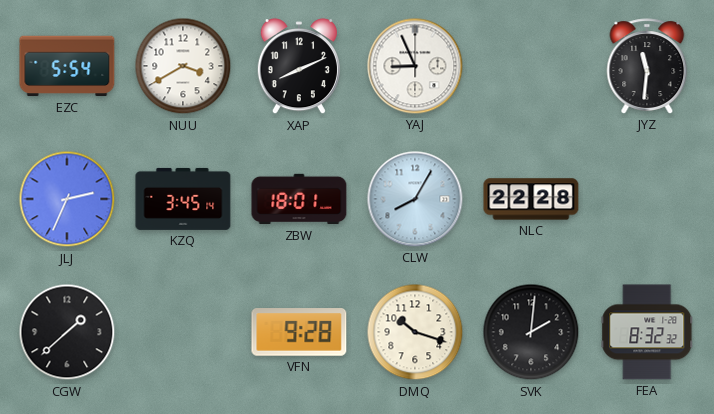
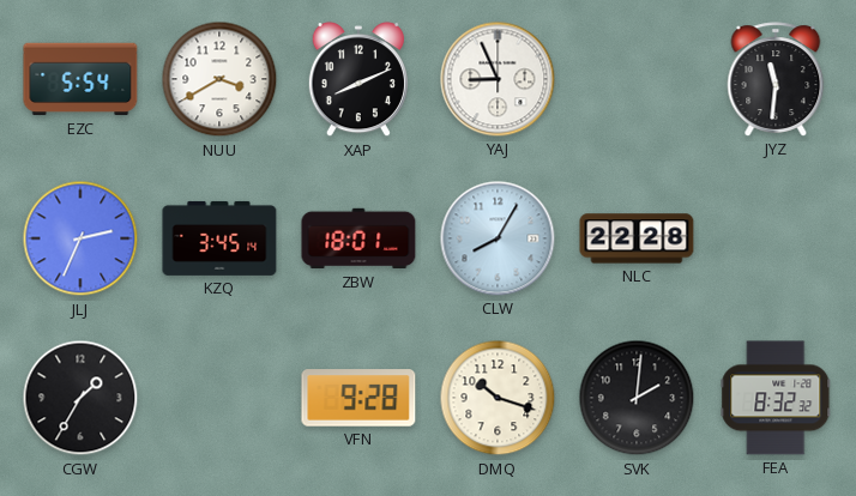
CGW: 1:38 -> 1:35 (80, 398)
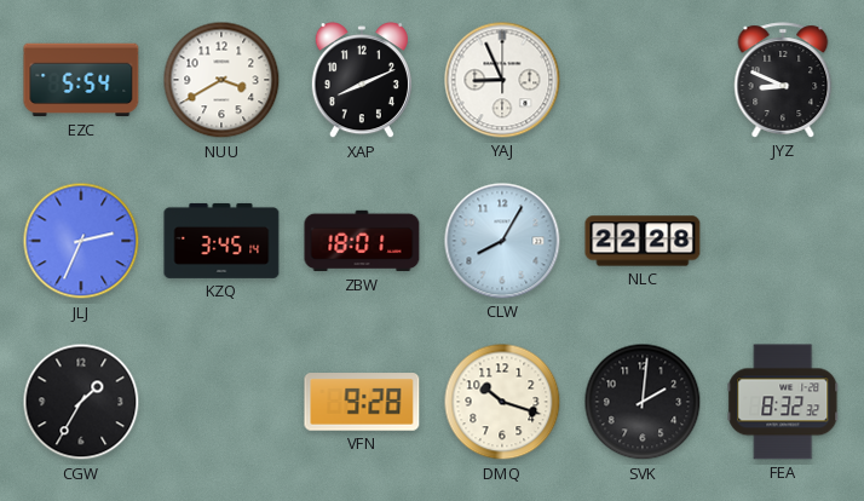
JYZ: 11:31 -> 8:49 (783, 80)
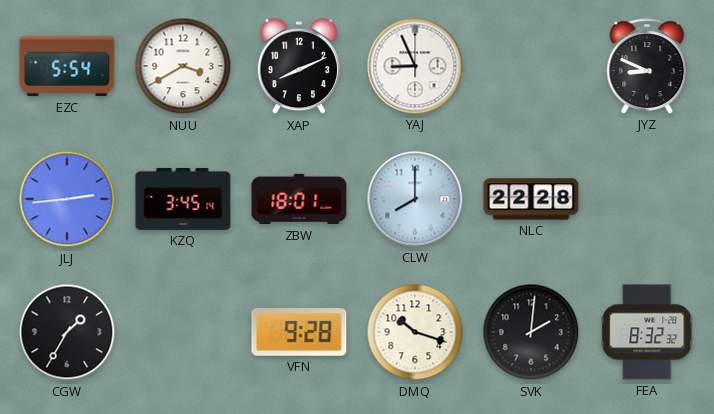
JLJ: 2:34 -> 2:44 (67, 199)
CLW: 8:05 -> 8:00 (415, 199)
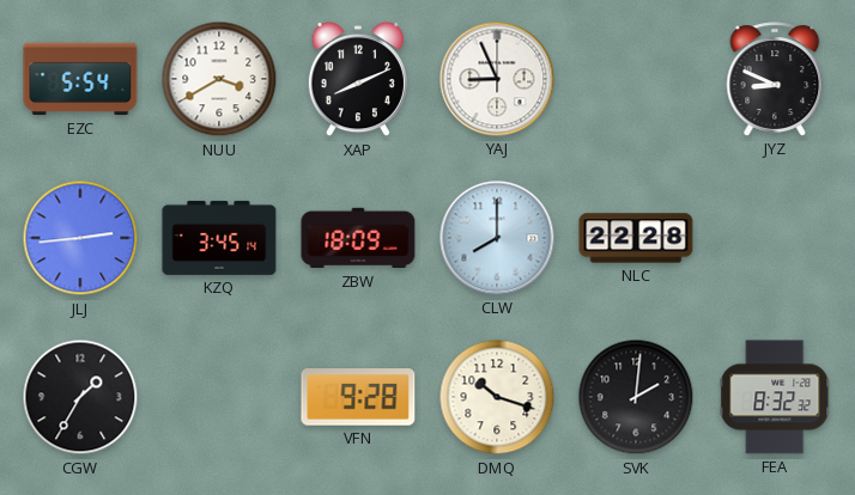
ZBW: 18:01 -> 18:09 (358, 238)
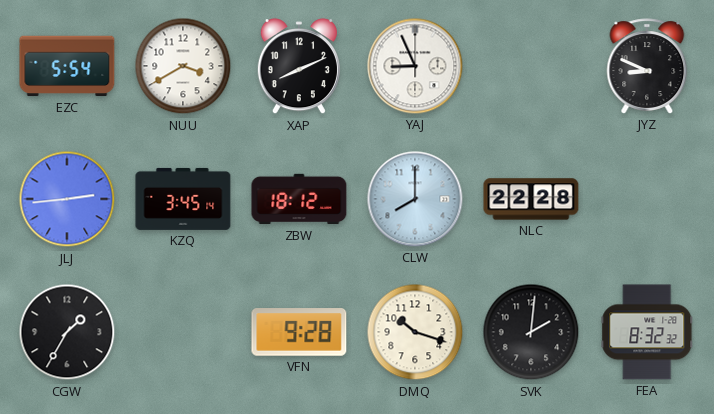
ZBW: 18:09 -> 18:12 (299, 199)
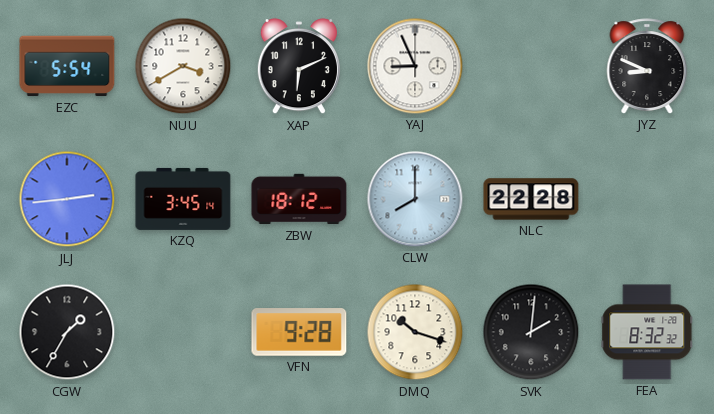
XAP: 8:11 -> 6:11 (299, 67)
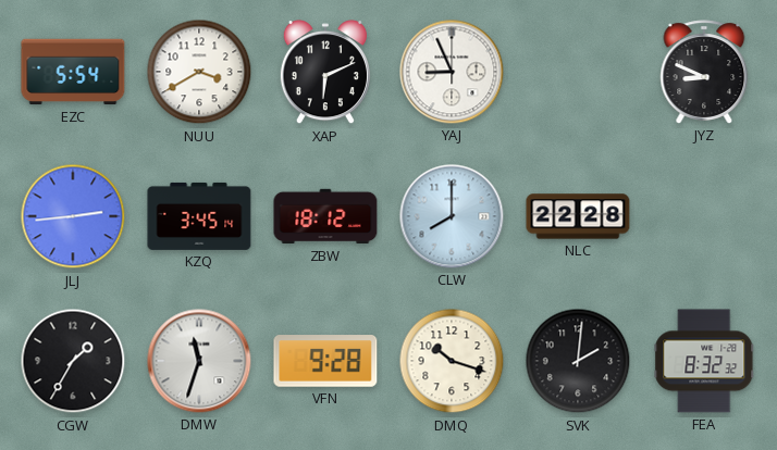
DMW: none -> 11:33 (199, 361)
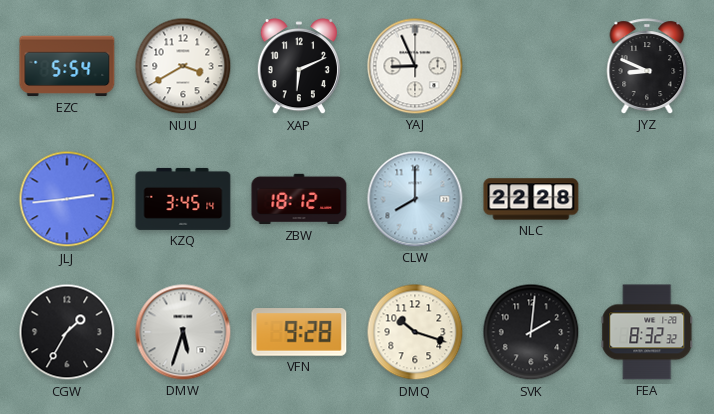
DMW: 11:33 -> 5:33 (183, 332)
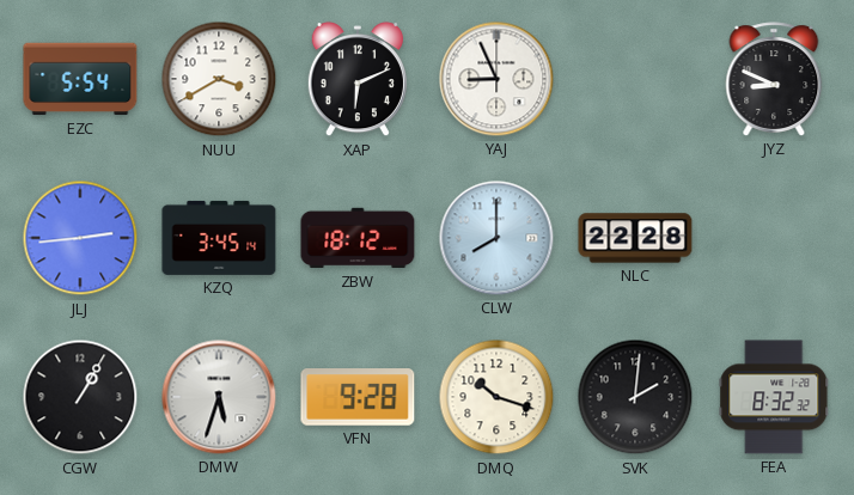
CGW: 1:35 -> 1:05 (80, 397)
